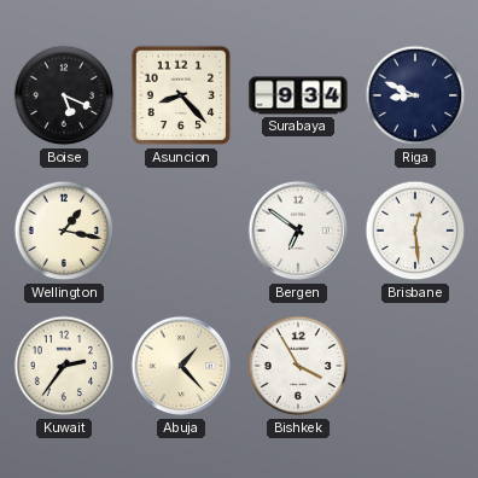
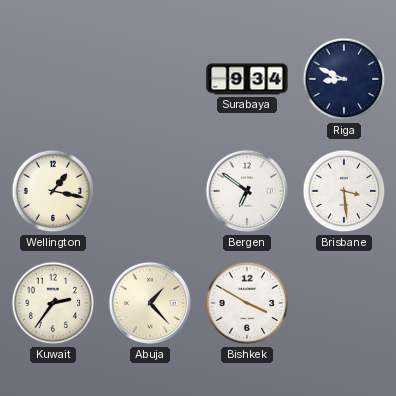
Boise: 5:19 -> none (64, 95)
Asuncion: 8:23 -> none (181, 95)
Brisbane: 12:29 -> 3:29 (344, 191)
Bishkek: 3:55 -> 3:50 (247, 303)
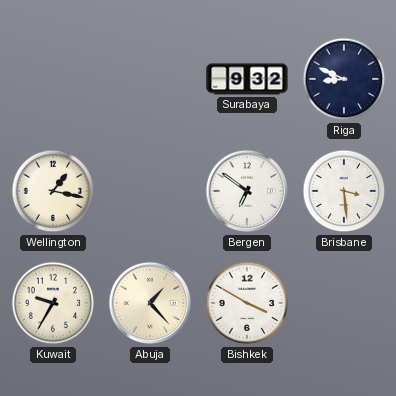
Surabaya: 9:34 -> 9:32 (247, 79)
Kuwait: 2:36 -> 9:35 (53, 303)
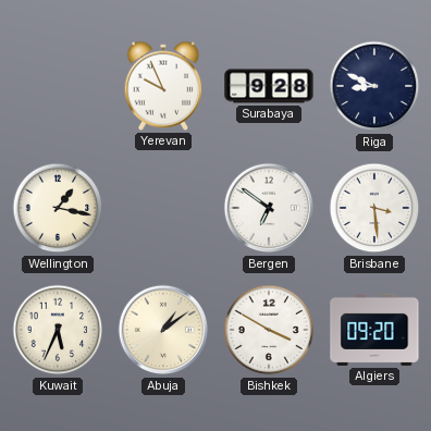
Yerevan: none -> 9:56 (163, 86)
Surabaya: 9:32 -> 9:28 (269, 86)
Kuwait: 9:35 -> 5:34 (58, 330)
Abuja: 1:23 -> 1:09 (163, 330)
Algiers: none -> 09:20 (374, 330)
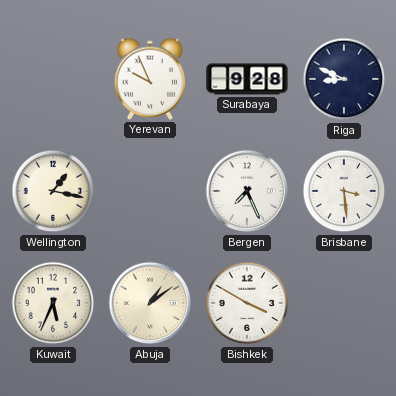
Bergen: 6:51 -> 7:26 (247, 191)
Algiers: 09:20 -> none (374, 330)
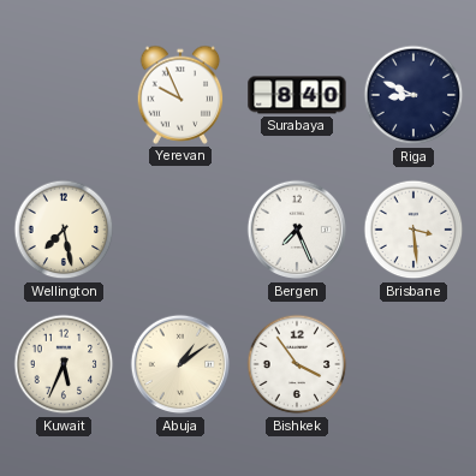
Surabaya: 9:28 -> 8:40 (297, 95)
Wellington: 1:17 -> 7:28 (64, 230)
Bishkek: 3:50 -> 3:54 (297, 364)
